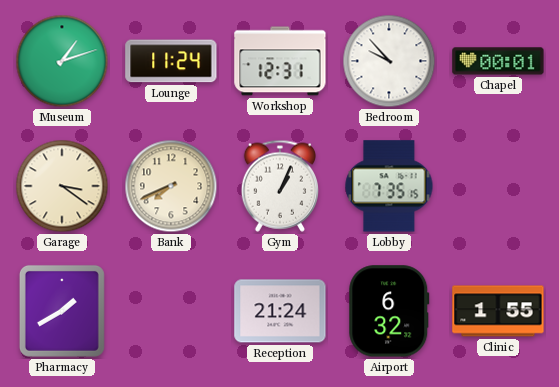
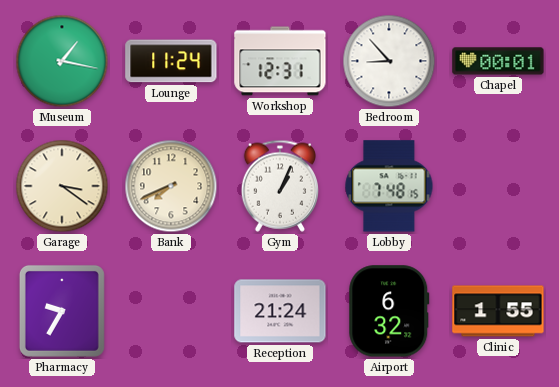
Museum: 1:12 -> 1:17 (62, 61)
Bedroom: 9:53 -> 8:53 (389, 61)
Lobby: 7:35 -> 7:48 (389, 186)
Pharmacy: 1:40 -> 9:35 (62, 311)
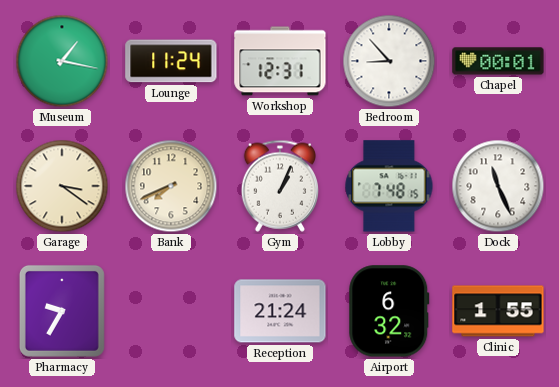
Dock: none -> 11:26 (498, 186)
